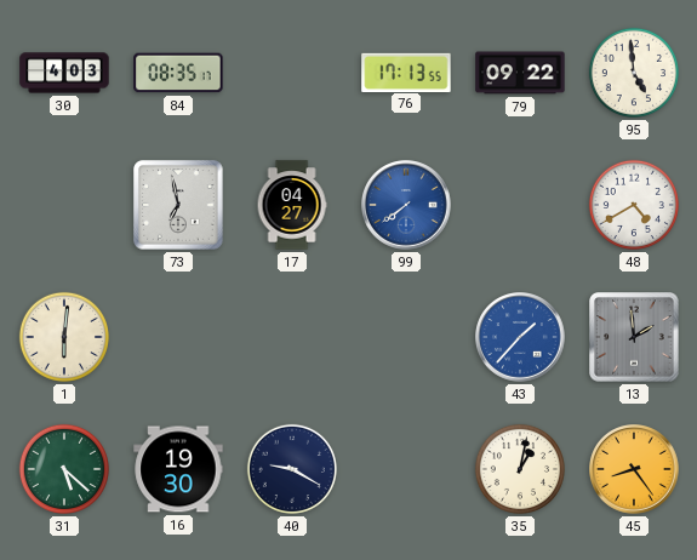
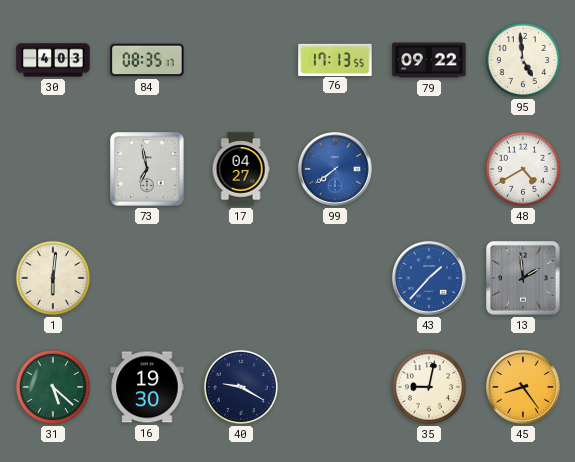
35: 1:02 -> 9:02 (429, 387)
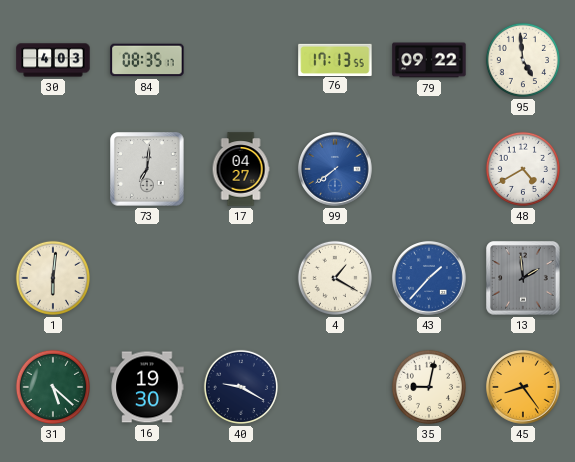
73: 6:58 -> 7:01 (147, 169)
4: none -> 1:20 (335, 278)
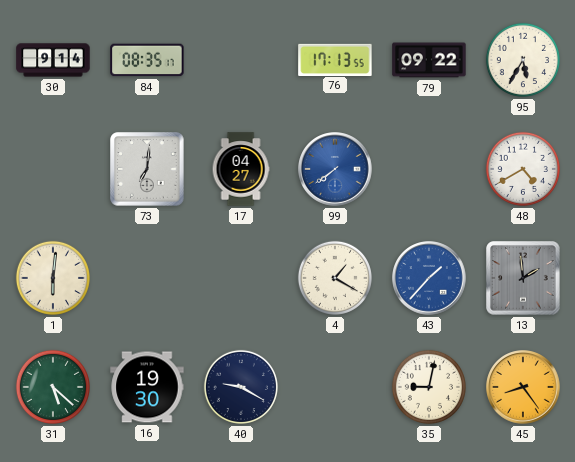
30: 4:03 -> 9:14 (53, 60)
95: 4:59 -> 5:35 (523, 60)
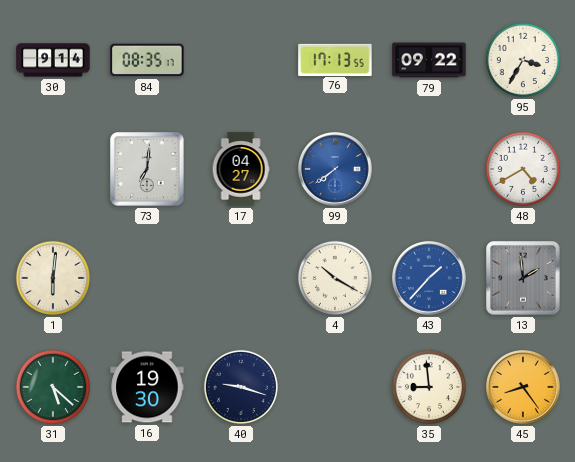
95: 5:35 -> 3:35 (523, 60)
4: 1:20 -> 10:20 (335, 278)
40: 9:20 -> 9:18 (241, 387)
35: 9:02 -> 8:59 (429, 387)
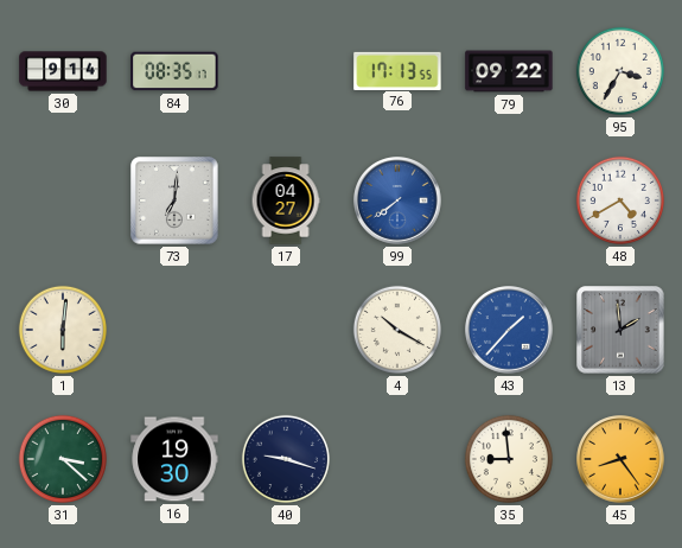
31: 5:22 -> 3:22 (63, 459)
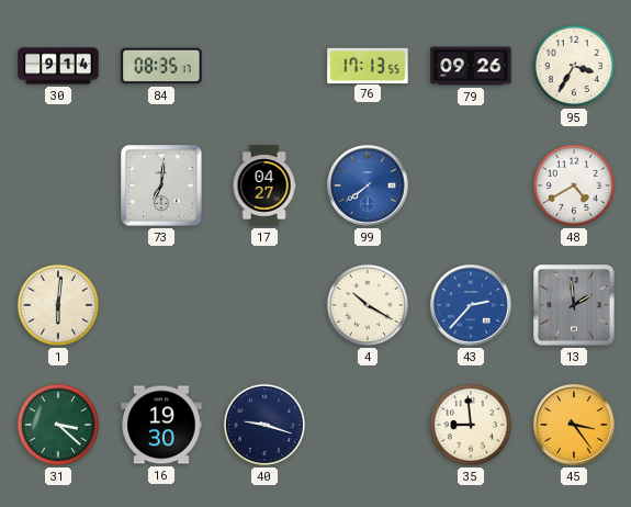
79: 09:22 -> 09:26 (471, 66)
43: 1:37 -> 2:37 (471, 305)
45: 8:24 -> 3:24 (574, 425)
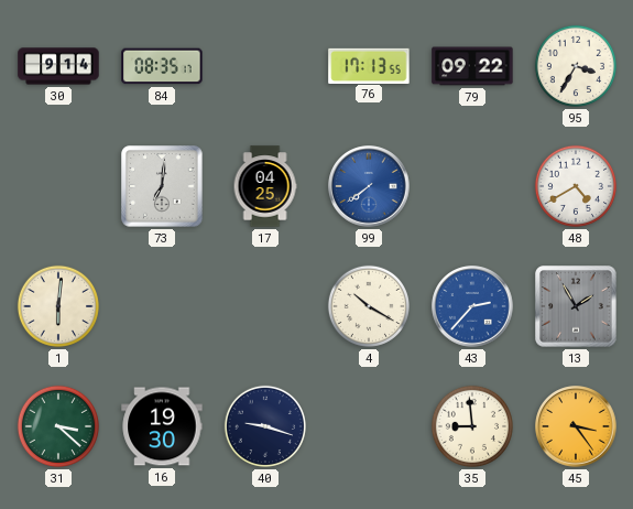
79: 09:26 -> 09:22 (472, 66)
17: 04:27 -> 04:25 (265, 186)
13: 1:59 -> 1:55 (576, 306)
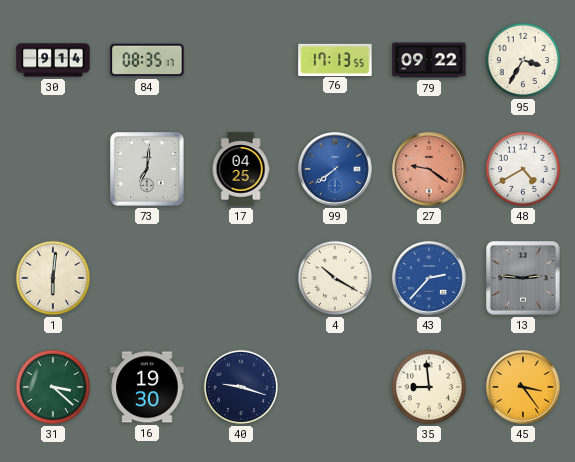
27: none -> 9:21 (429, 169)
13: 1:55 -> 2:46 (523, 278)
